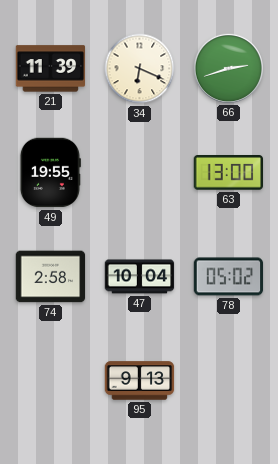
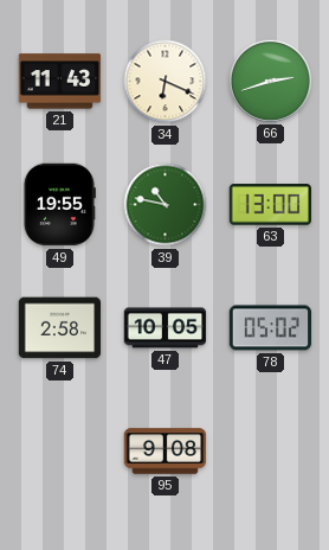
21: 11:39 -> 11:43 (60, 82)
39: none -> 10:47 (166, 205)
47: 10:04 -> 10:05 (166, 328)
95: 9:13 -> 9:08 (166, 452)
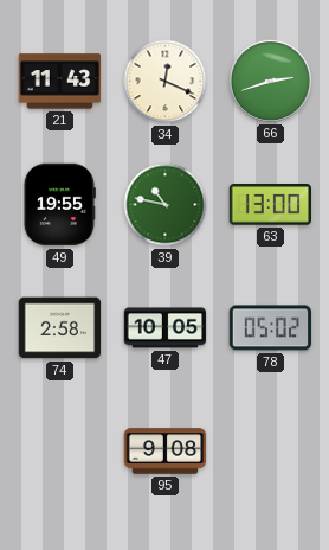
34: 6:19 -> 12:19 (166, 82)
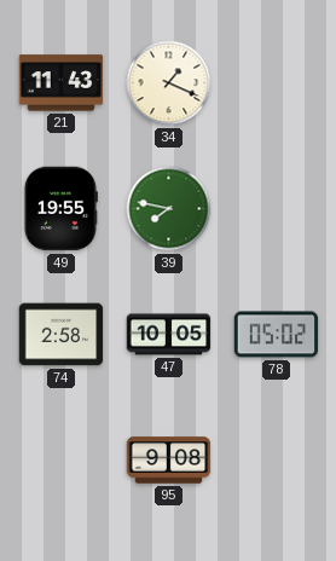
34: 12:19 -> 1:19 (169, 83)
66: 2:42 -> none (270, 81)
39: 10:47 -> 7:47 (169, 209)
63: 13:00 -> none (271, 205)
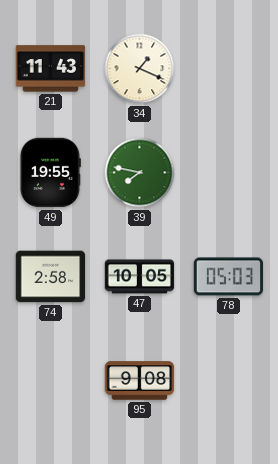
78: 05:02 -> 05:03 (229, 277)
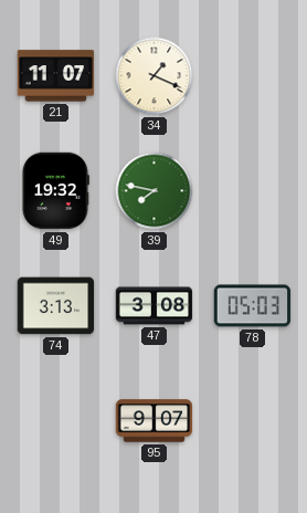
21: 11:43 -> 11:07 (56, 76)
49: 19:55 -> 19:32 (55, 191)
74: 2:58 -> 3:13 (56, 306)
47: 10:05 -> 3:08 (155, 306)
95: 9:08 -> 9:07 (155, 421)
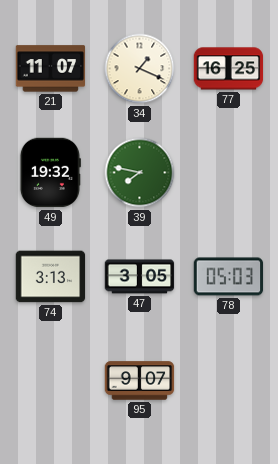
77: none -> 16:25 (229, 69)
47: 3:08 -> 3:05 (140, 277)
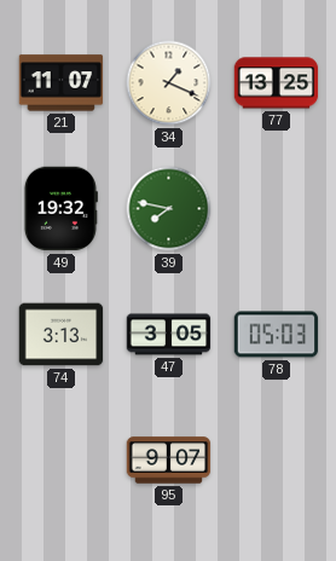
77: 16:25 -> 13:25 (277, 83)
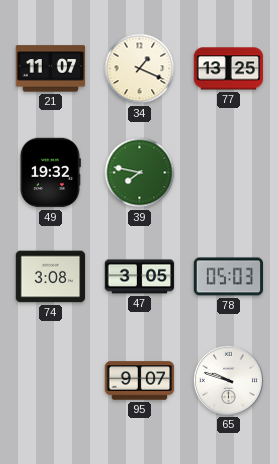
74: 3:13 -> 3:08 (51, 277)
65: none -> 9:48 (228, 380)
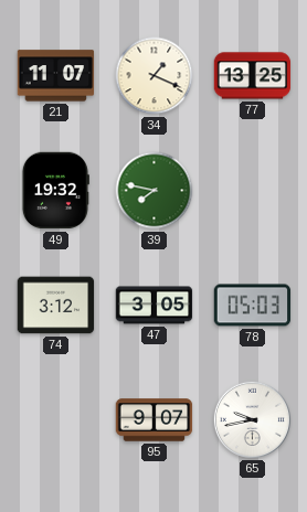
74: 3:08 -> 3:12 (56, 306)
65: 9:48 -> 9:43 (252, 419)
